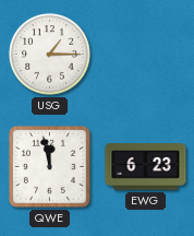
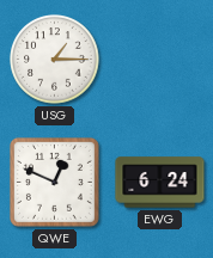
QWE: 11:58 -> 12:49 (54, 182)
EWG: 6:23 -> 6:24 (160, 183)
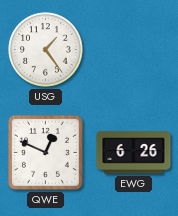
USG: 1:15 -> 1:24 (46, 50)
EWG: 6:24 -> 6:26 (134, 153)
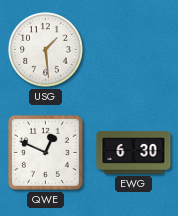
USG: 1:24 -> 1:29 (46, 50)
EWG: 6:26 -> 6:30 (134, 153)
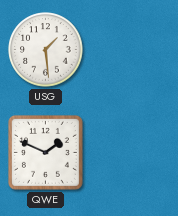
QWE: 12:49 -> 1:49 (45, 152)
EWG: 6:30 -> none (134, 153)
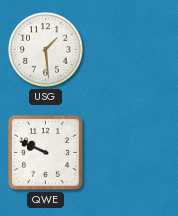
QWE: 1:49 -> 9:49 (45, 152)
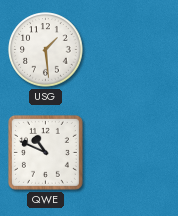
QWE: 9:49 -> 10:49 (45, 152)
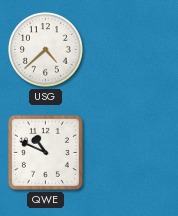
USG: 1:29 -> 4:38 (46, 50)
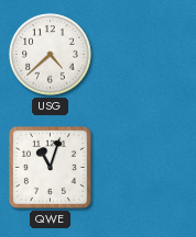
QWE: 10:49 -> 11:03 (50, 167)
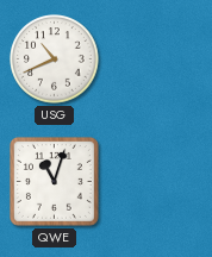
USG: 4:38 -> 10:41 (55, 59)
